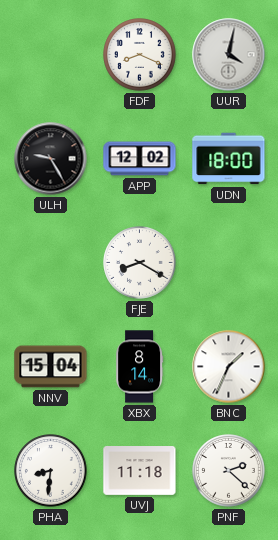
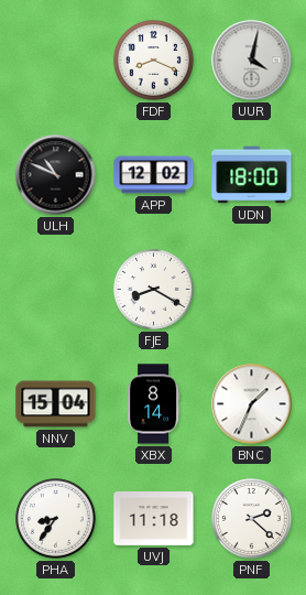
ULH: 9:25 -> 10:49 (56, 175)
PHA: 8:31 -> 8:36 (56, 519)
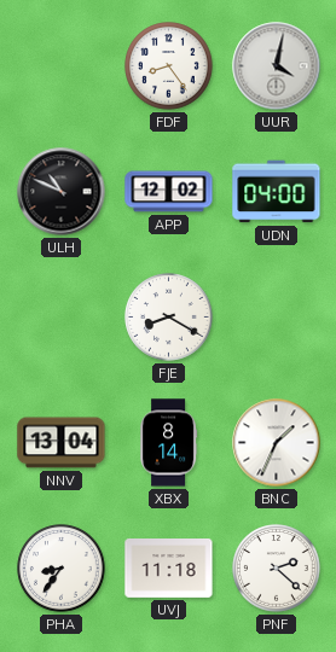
FDF: 8:19 -> 8:24 (169, 66)
UDN: 18:00 -> 04:00 (277, 192)
NNV: 15:04 -> 13:04 (62, 443)
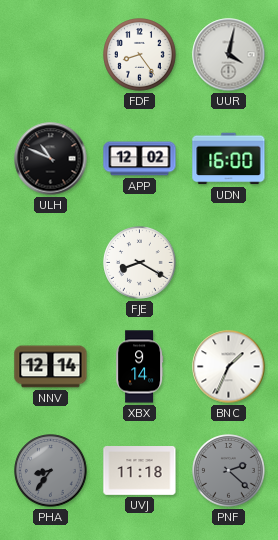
UDN: 04:00 -> 16:00 (229, 159)
NNV: 13:04 -> 12:14 (51, 367)
XBX: 8:14 -> 9:14 (140, 367)
PHA dial: white -> grey (51, 471)
PNF dial: white -> grey (229, 471)
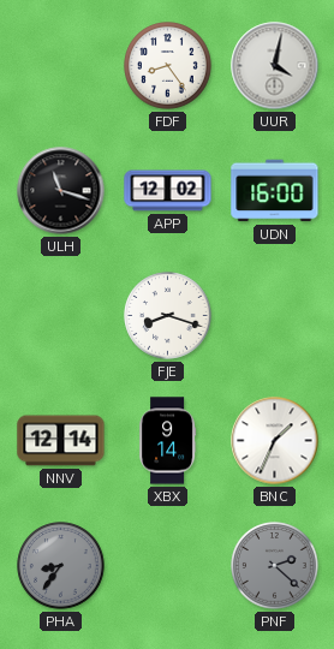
ULH: 10:49 -> 11:18 (61, 191)
FJE: 8:20 -> 8:18 (168, 316)
UVJ: 11:18 -> none (140, 471)
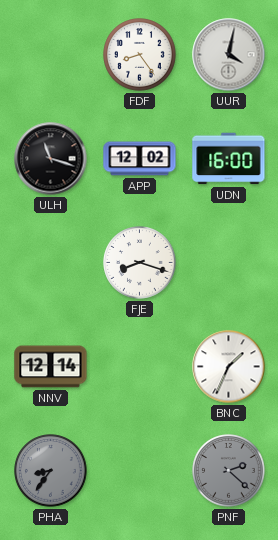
XBX: 9:14 -> none (168, 441)
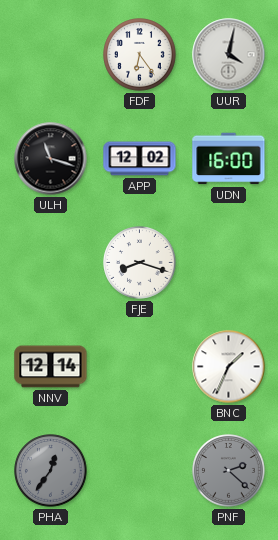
FDF: 8:24 -> 6:24 (140, 55)
PHA: 8:36 -> 12:36 (51, 471)
